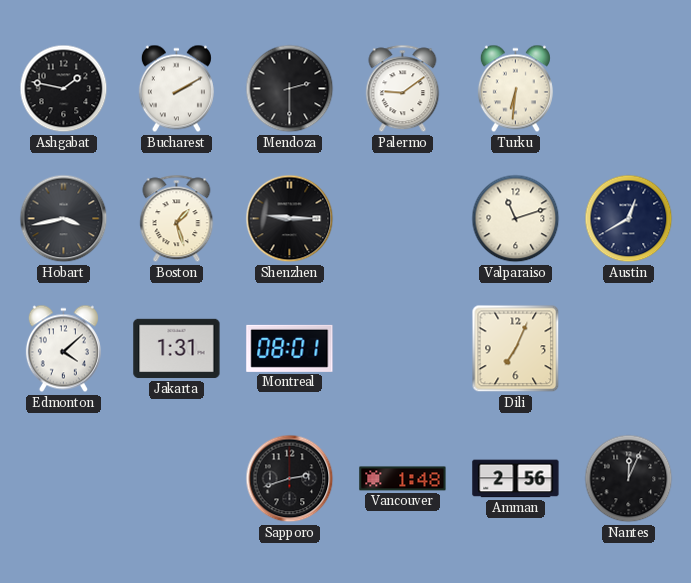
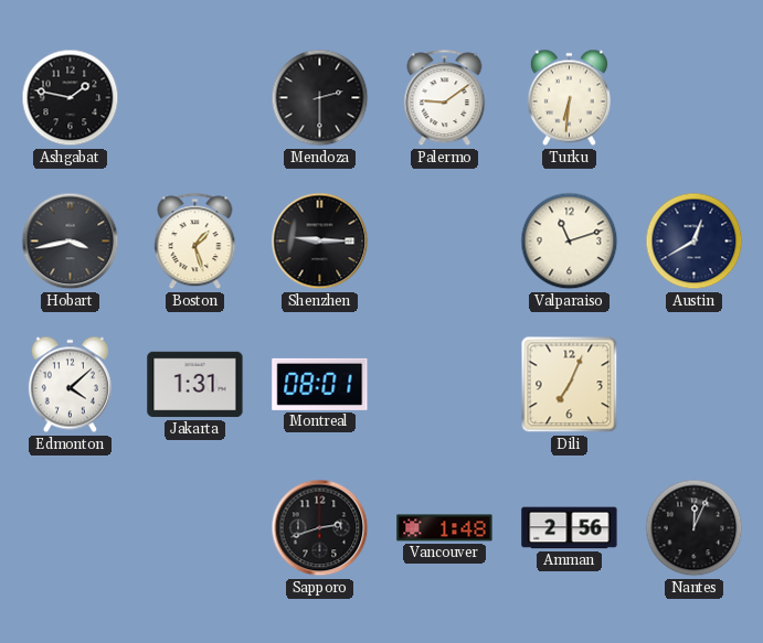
Bucharest: 2:10 -> none (176, 89)
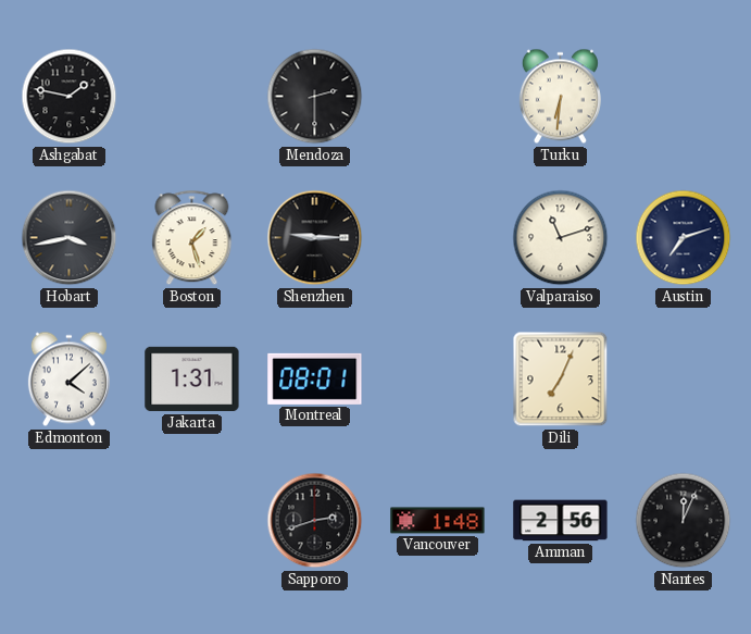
Palermo: 9:09 -> none (445, 98)
Austin: 12:40 -> 7:12 (684, 238)
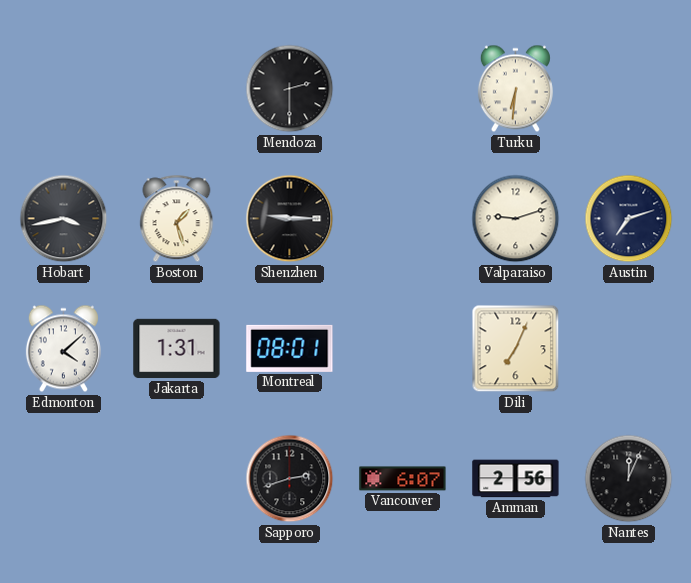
Ashgabat: 1:47 -> none (70, 97)
Valparaiso: 11:12 -> 9:12 (516, 219)
Vancouver: 1:48 -> 6:07 (403, 479)
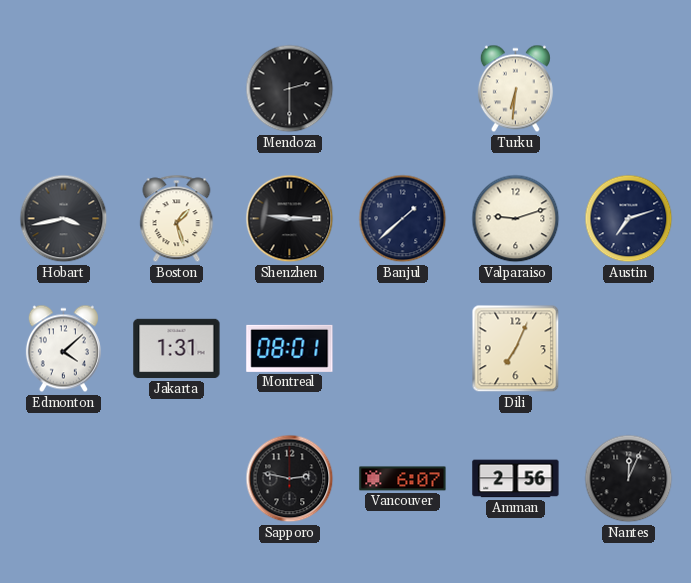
Banjul: none -> 1:38 (403, 219)
Sapporo: 2:42 -> 2:47 (290, 479)
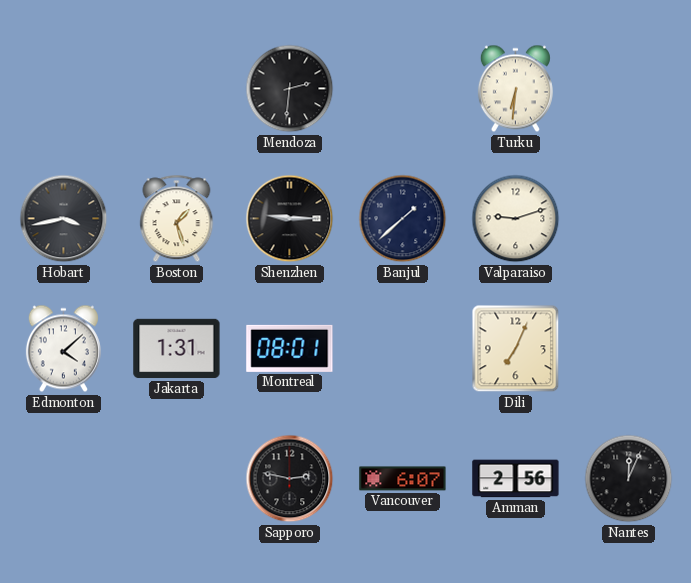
Mendoza: 2:30 -> 2:31 (290, 89)
Austin: 7:12 -> none (629, 219)
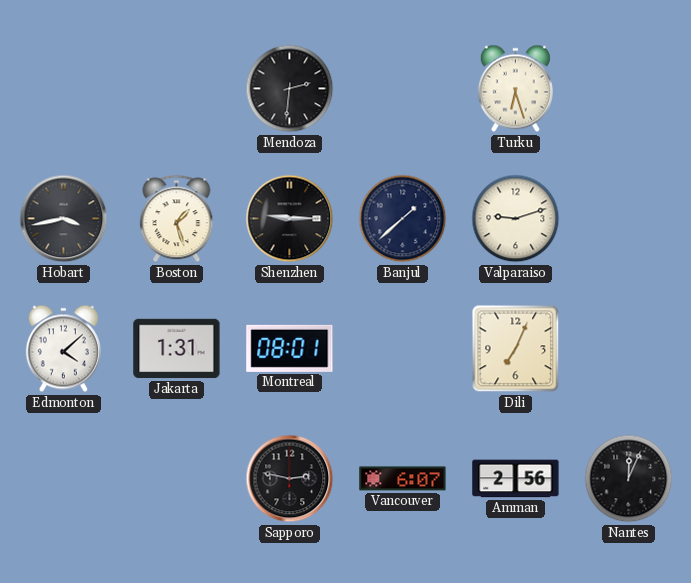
Turku: 6:31 -> 6:27 (515, 89)
